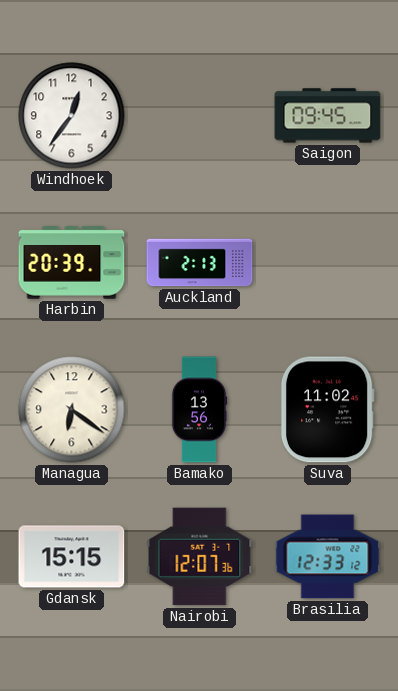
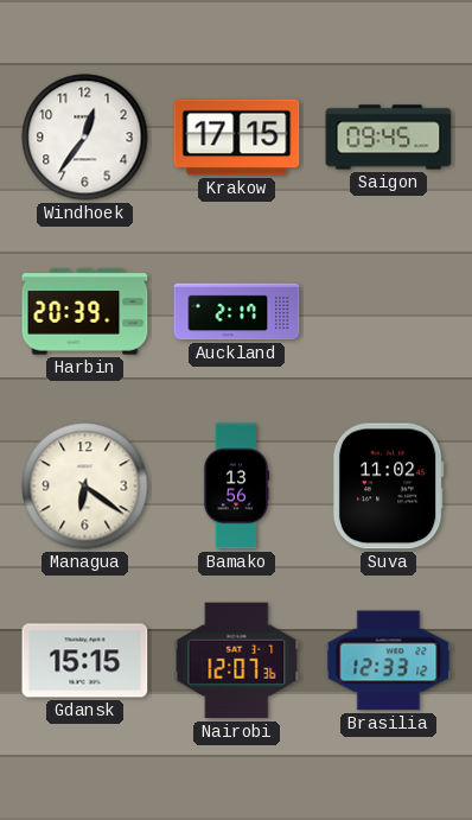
Krakow: none -> 17:15 (237, 138)
Auckland: 2:13 -> 2:17 (237, 312)
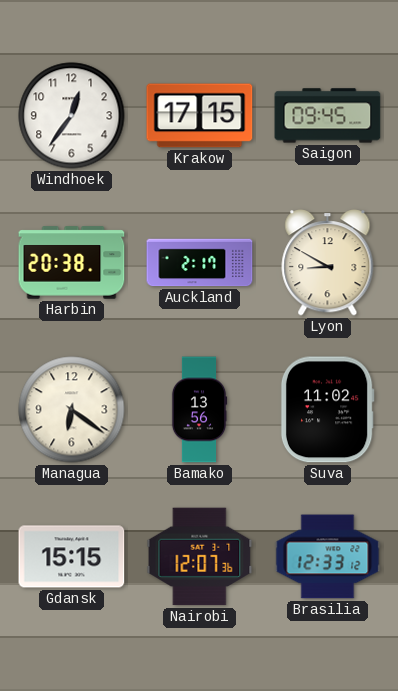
Harbin: 20:39 -> 20:38 (72, 263)
Lyon: none -> 8:50 (328, 263)
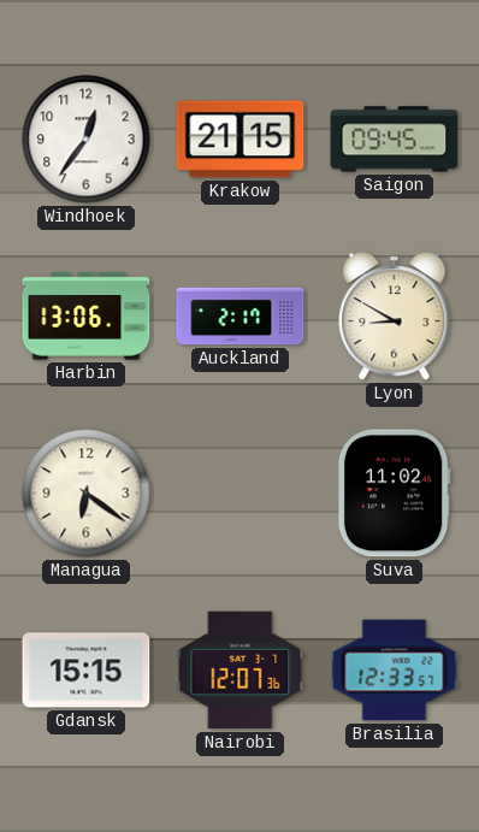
Krakow: 17:15 -> 21:15 (241, 140)
Harbin: 20:38 -> 13:06 (87, 317)
Bamako: 13:56 -> none (199, 410)
Brasilia: 12:33:12 -> 12:33:57 (395, 671)
